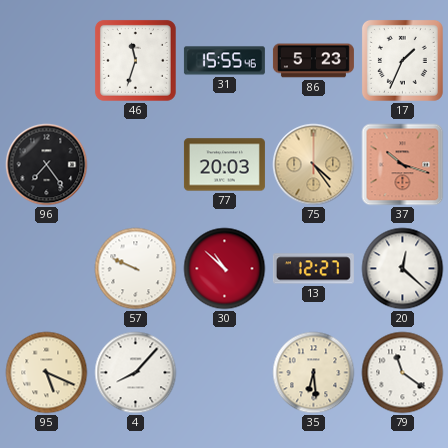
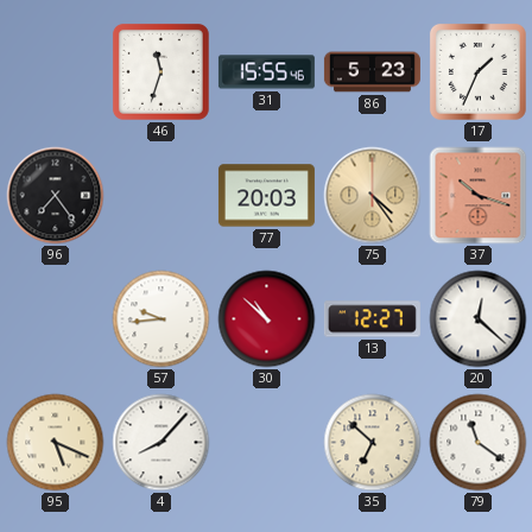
57: 9:49 -> 9:44 (161, 319)
35: 6:29 -> 6:52 (373, 443)
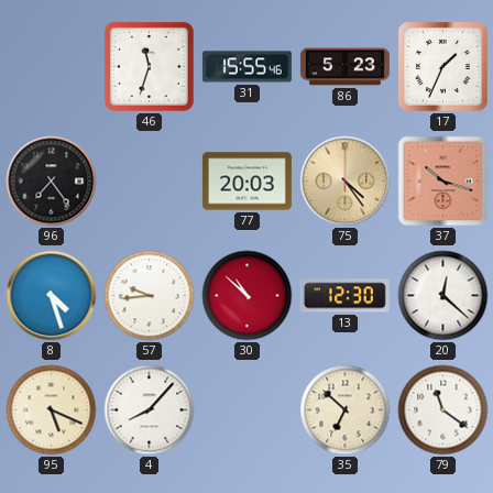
8: none -> 4:27 (52, 296)
13: 12:27 -> 12:30 (344, 296)
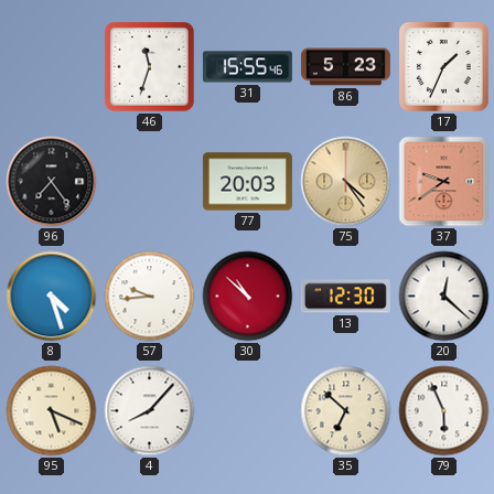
37: 10:18 -> 9:39 (444, 182)
79: 11:21 -> 5:56 (444, 411)
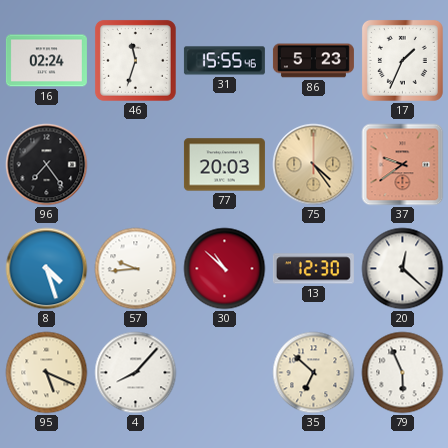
16: none -> 02:24 (46, 61)
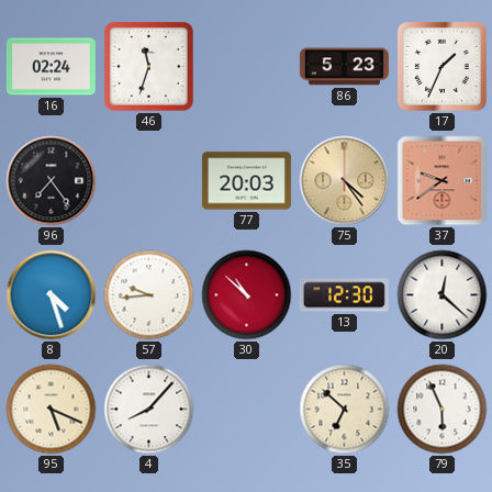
31: 15:55 -> none (224, 61)
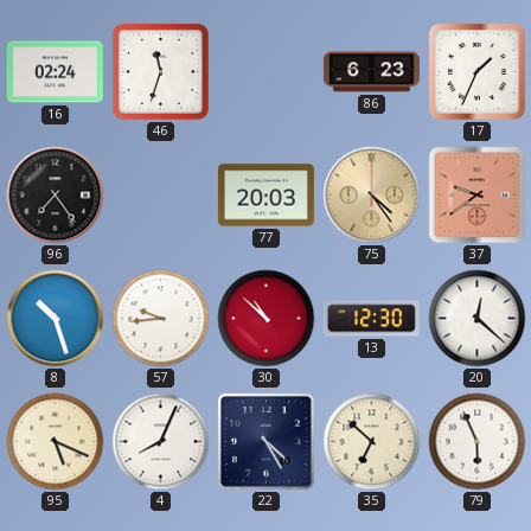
86: 5:23 -> 6:23 (371, 72)
8: 4:27 -> 10:27 (56, 319)
4: 8:07 -> 8:04 (161, 442)
22: none -> 4:25 (265, 441)
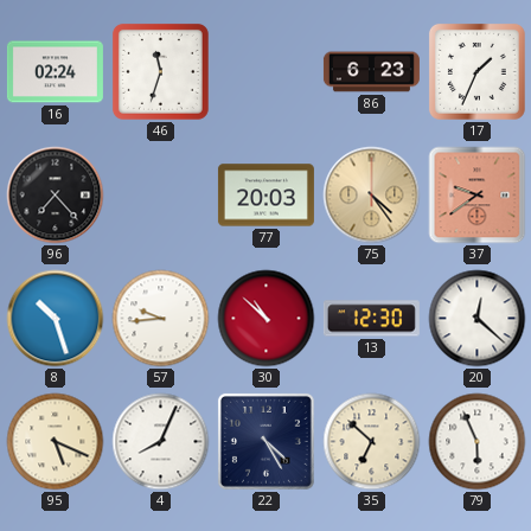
96: 7:24 -> 7:23 (56, 196)
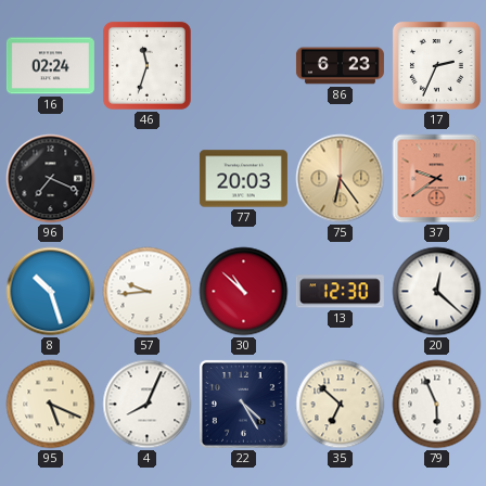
17: 1:34 -> 2:34 (436, 65)
96: 7:23 -> 7:19 (51, 179)
75: 4:24 -> 6:24 (341, 179)
